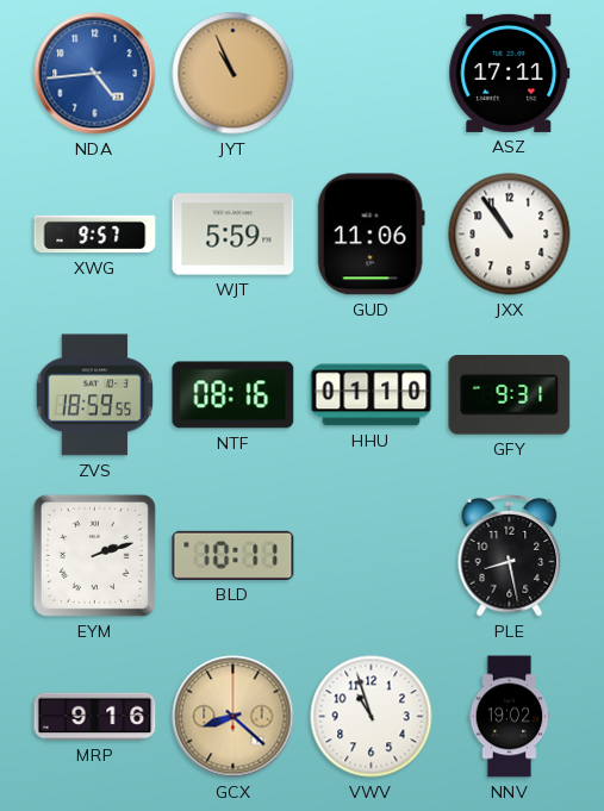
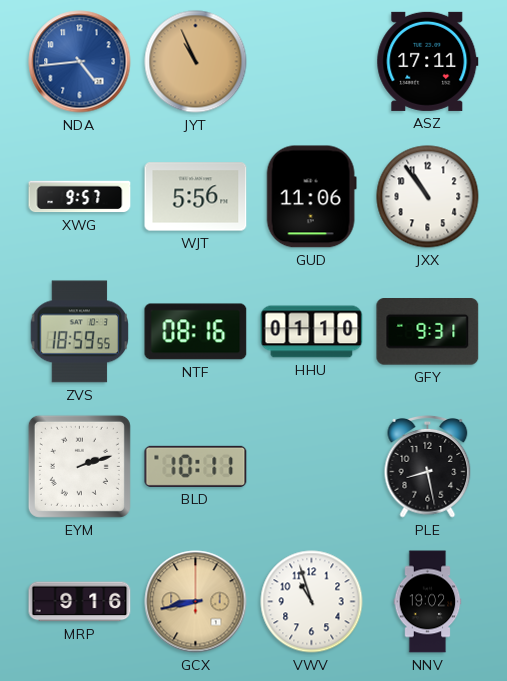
WJT: 5:59 -> 5:56 (196, 197)
GCX: 8:22 -> 8:43 (196, 602)
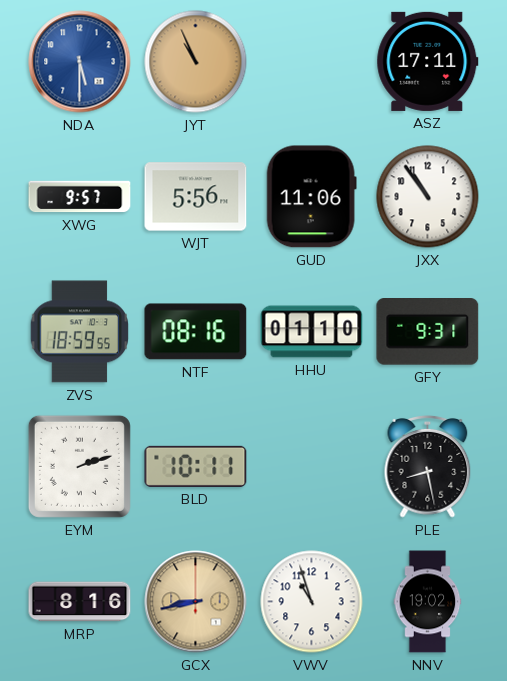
NDA: 4:44 -> 5:30 (80, 62)
MRP: 9:16 -> 8:16 (80, 602)
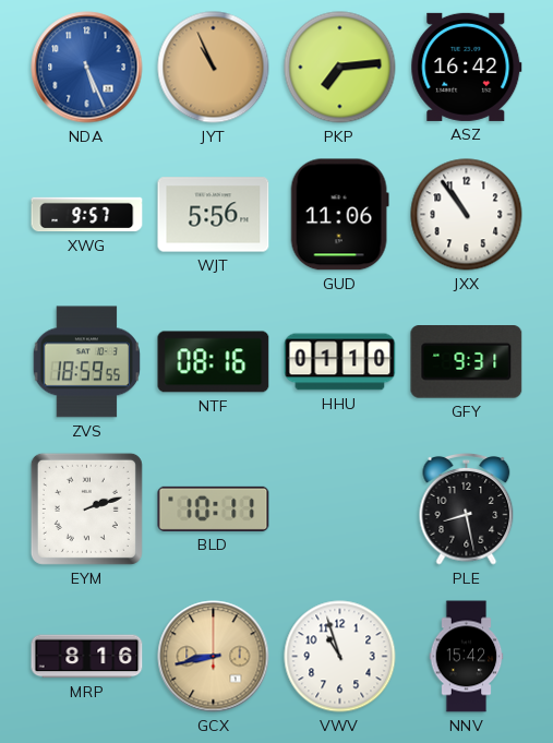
NDA: 5:30 -> 5:26 (87, 68)
PKP: none -> 7:14 (340, 68)
ASZ: 17:11 -> 16:42 (467, 67)
NNV: 19:02 -> 15:42 (467, 657)
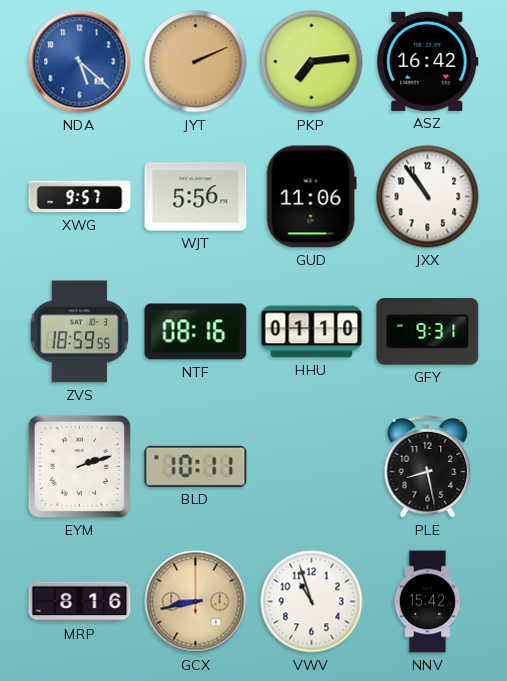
NDA: 5:26 -> 5:22 (80, 62)
JYT: 10:56 -> 2:11 (196, 62)
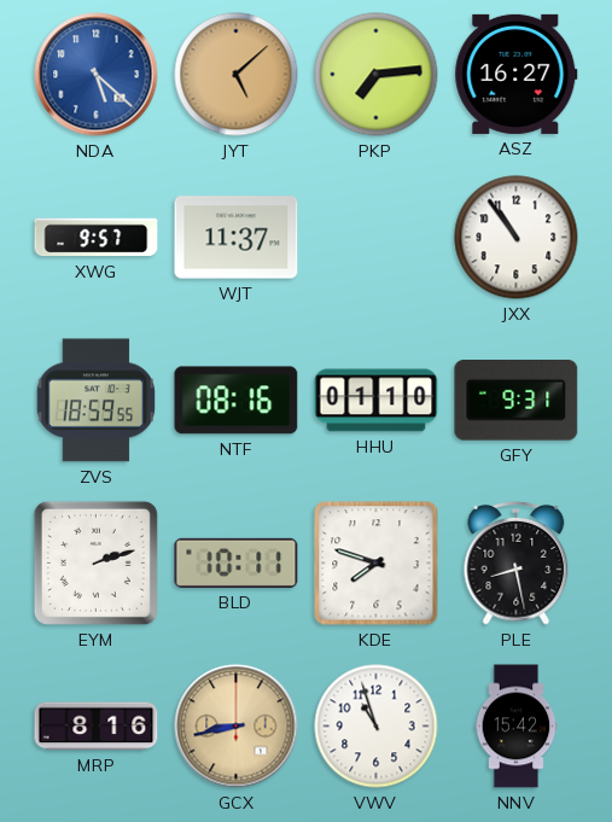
JYT: 2:11 -> 5:08 (237, 75)
ASZ: 16:42 -> 16:27 (517, 74)
WJT: 5:56 -> 11:37 (237, 238)
GUD: 11:06 -> none (311, 197)
KDE: none -> 7:48 (377, 564)
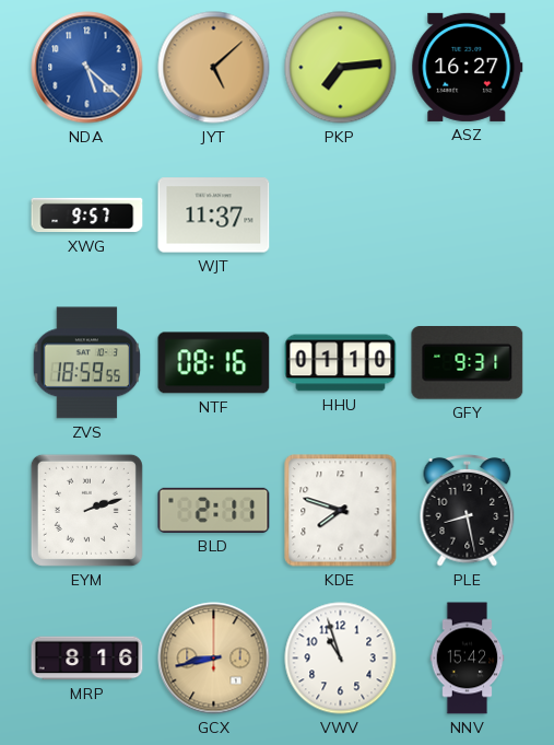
JXX: 10:54 -> none (517, 238)
BLD: 10:11 -> 2:11 (214, 510)
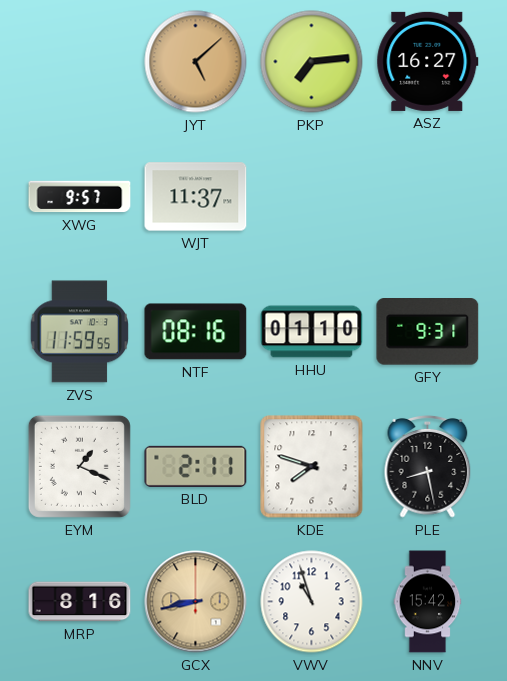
NDA: 5:22 -> none (87, 68)
ZVS: 18:59 -> 11:59 (80, 332)
EYM: 2:12 -> 1:19 (79, 466)
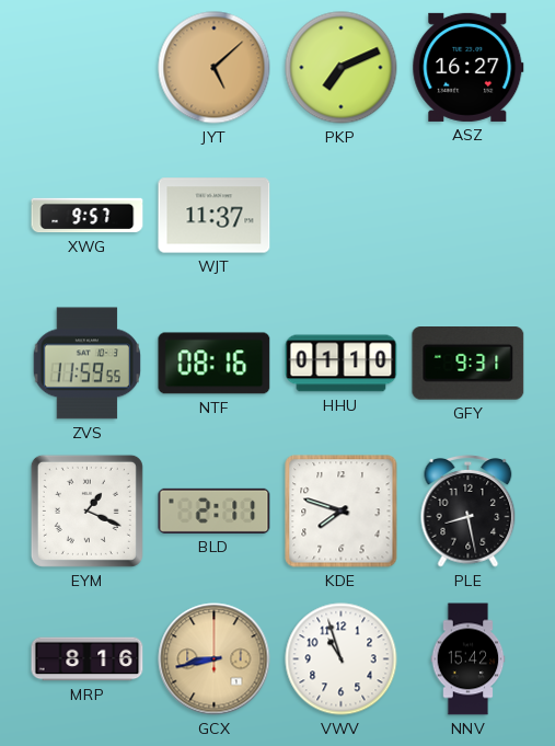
PKP: 7:14 -> 7:11 (342, 68)
